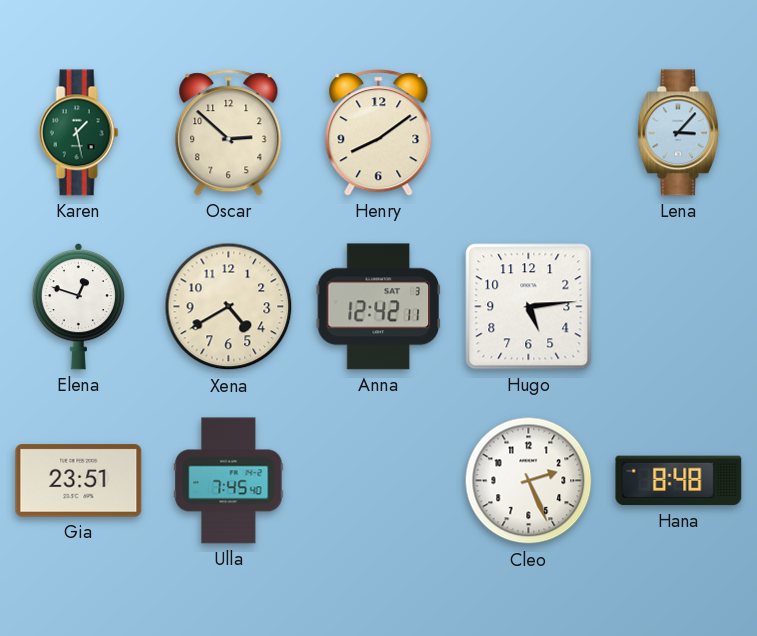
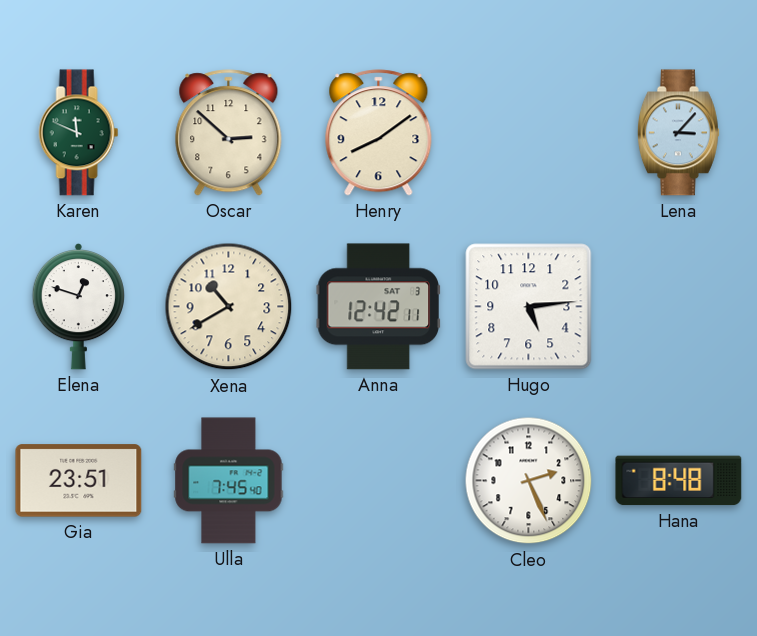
Karen: 1:28 -> 11:49 (79, 133)
Xena: 4:40 -> 10:40 (229, 307)
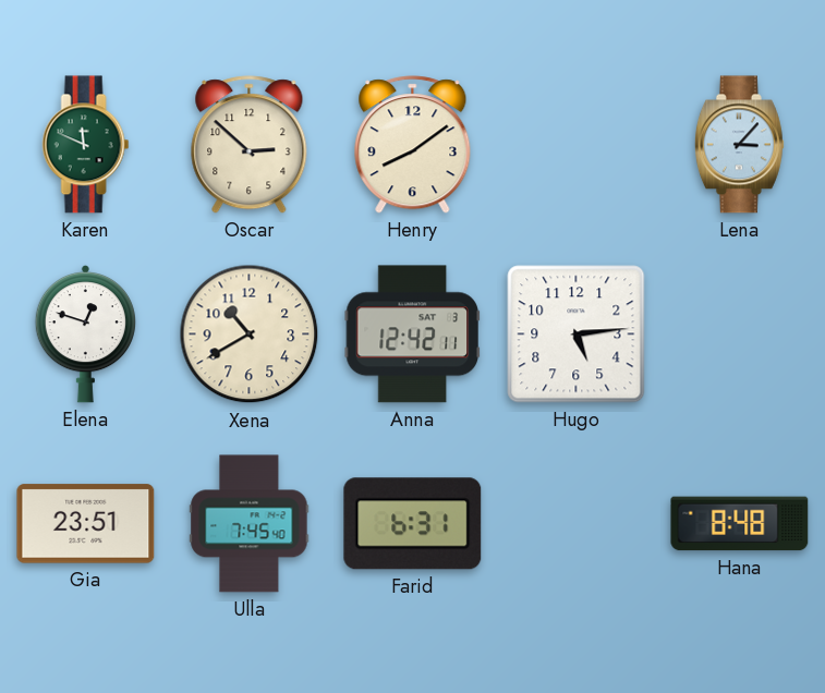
Farid: none -> 6:31 (413, 524)
Cleo: 2:26 -> none (529, 481)
